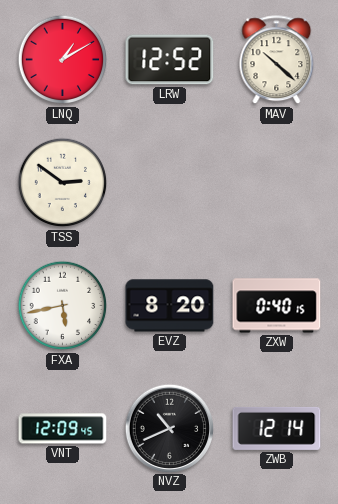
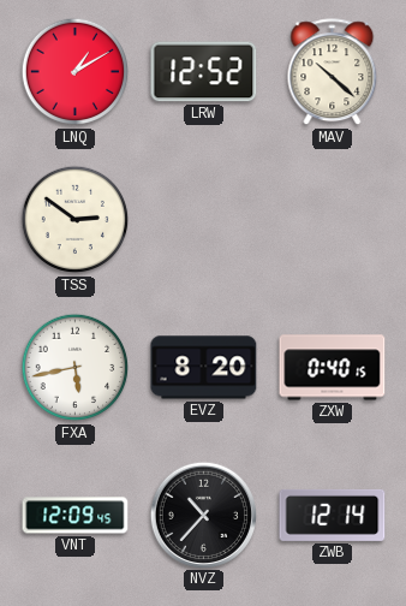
NVZ: 10:41 -> 10:37 (203, 515)
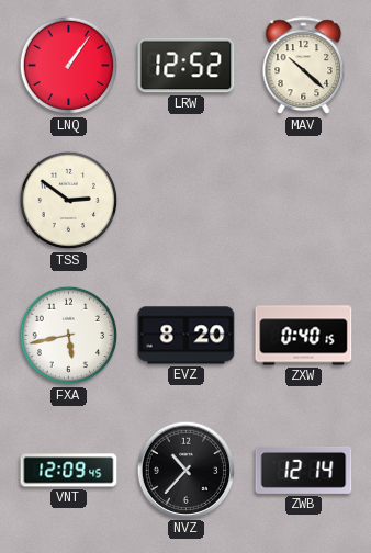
LNQ: 1:10 -> 1:06 (69, 66)
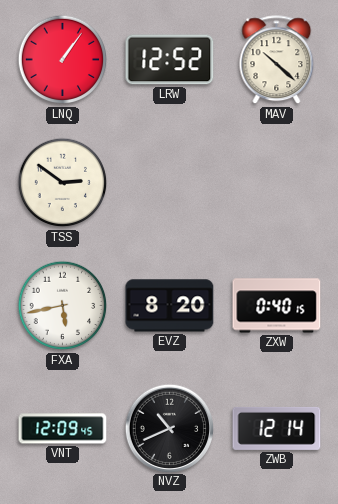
NVZ: 10:37 -> 10:41 (169, 428)
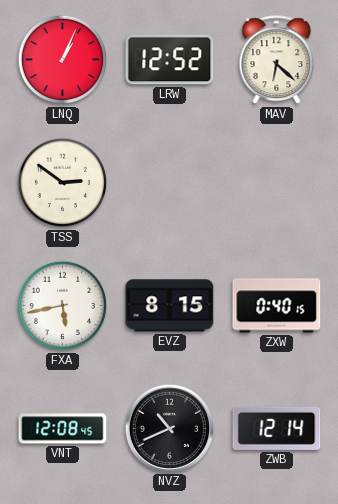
LNQ: 1:06 -> 1:04 (63, 60)
MAV: 10:22 -> 6:22 (277, 60)
EVZ: 8:20 -> 8:15 (170, 306)
VNT: 12:09 -> 12:08 (63, 429)
